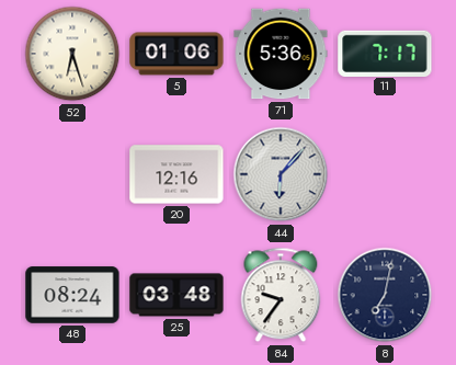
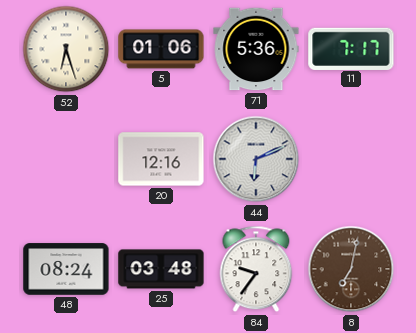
44: 6:07 -> 6:11 (256, 159)
8 dial: navy -> brown (351, 269)
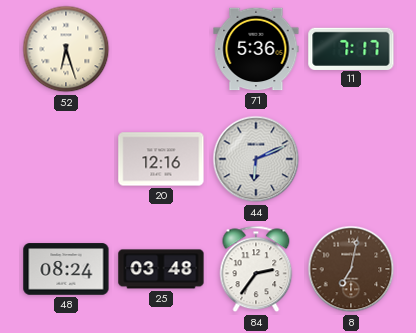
5: 01:06 -> none (161, 49)
84: 9:36 -> 2:36 (256, 269)
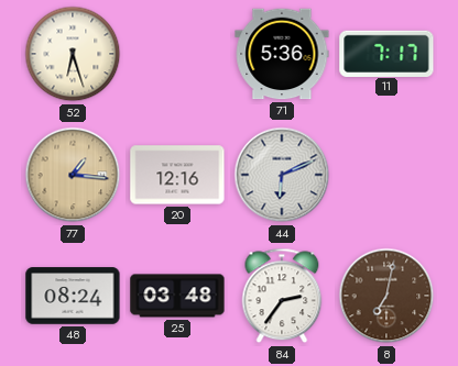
77: none -> 1:16 (73, 175)
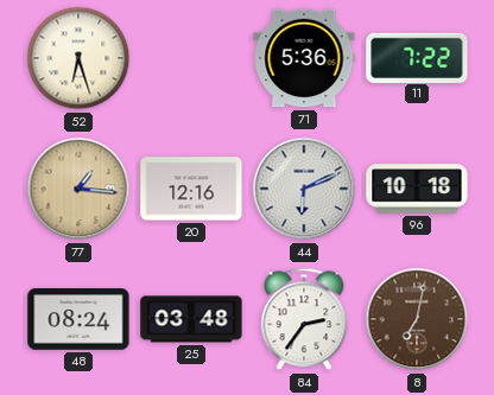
11: 7:17 -> 7:22 (417, 57)
96: none -> 10:18 (417, 189)
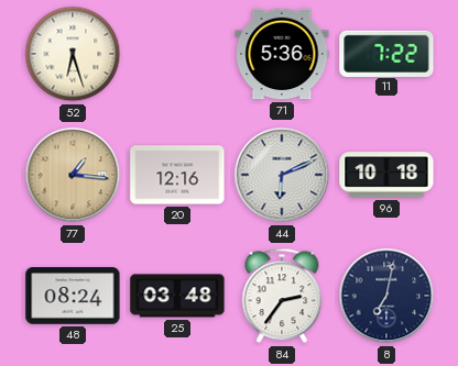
8 dial: brown -> navy (386, 296)
